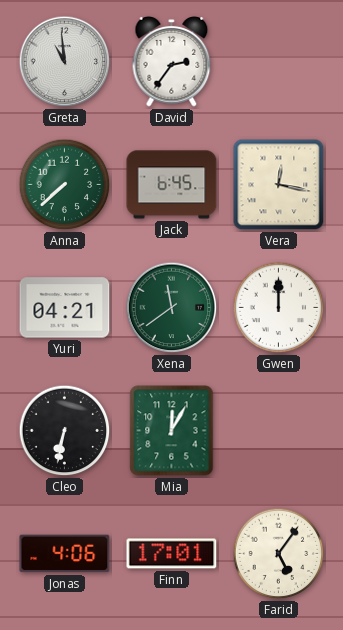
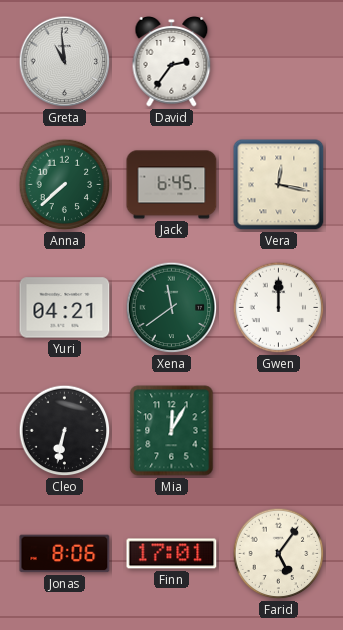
Jonas: 4:06 -> 8:06 (65, 554)
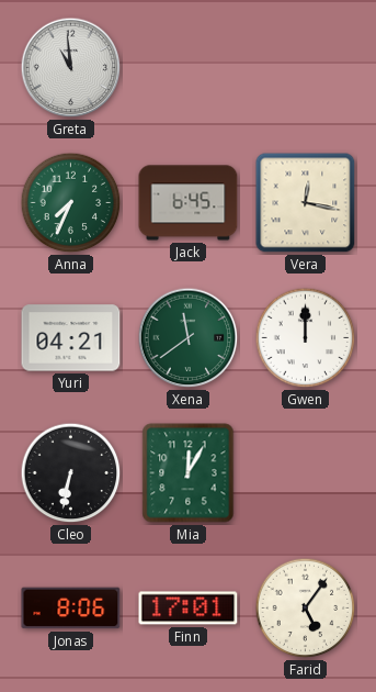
David: 2:36 -> none (172, 62)
Anna: 7:38 -> 7:34 (71, 203)
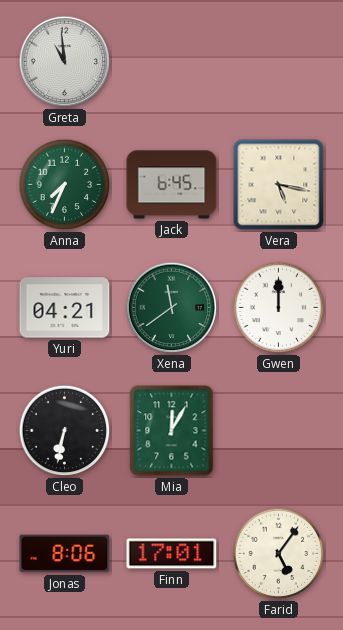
Vera: 12:17 -> 5:17 (279, 185)
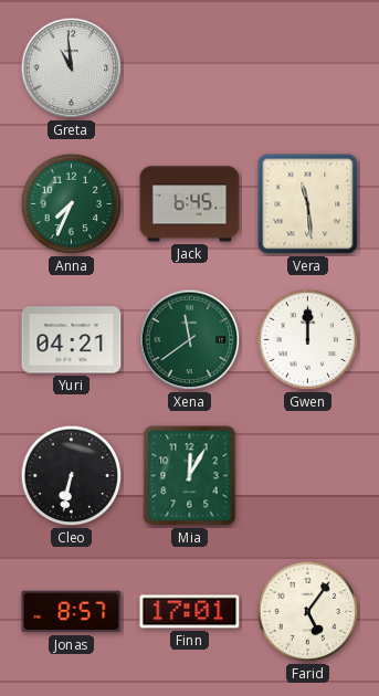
Vera: 5:17 -> 11:29 (308, 204)
Jonas: 8:06 -> 8:57 (72, 612)
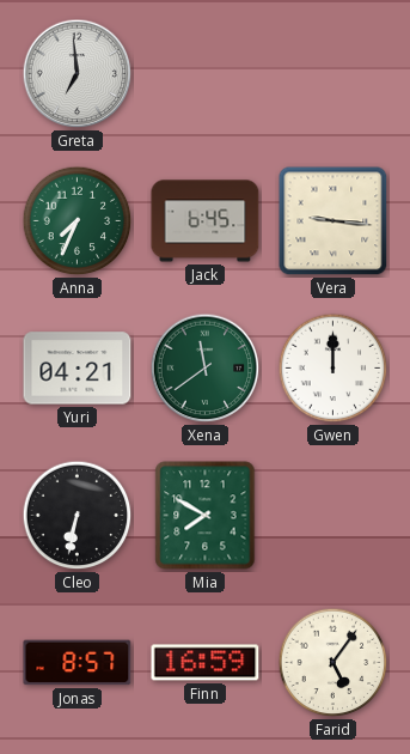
Greta: 10:59 -> 6:59 (78, 74)
Vera: 11:29 -> 9:16 (333, 221)
Mia: 12:05 -> 7:50 (206, 516)
Finn: 17:01 -> 16:59 (206, 663)
